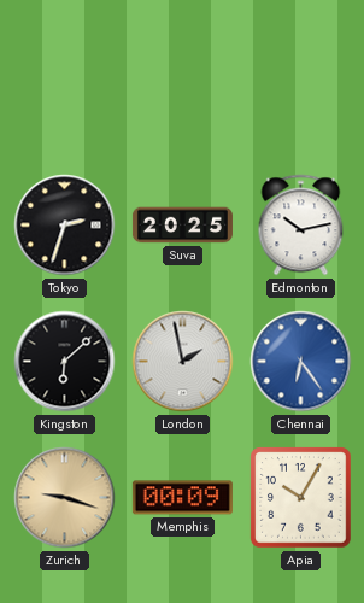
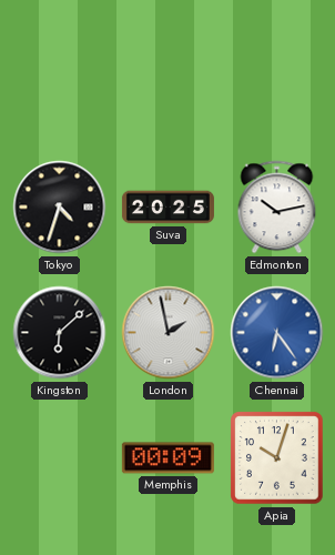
Tokyo: 2:33 -> 4:33 (60, 208)
Zurich: 9:18 -> none (65, 498)
Apia: 10:05 -> 10:03 (277, 458)
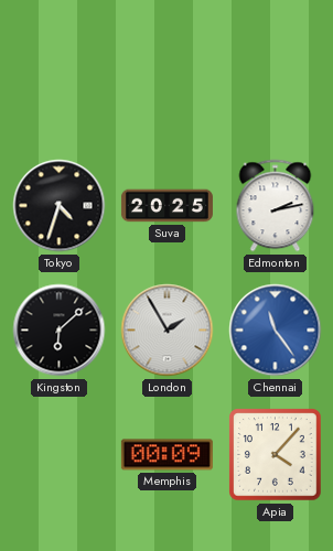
Edmonton: 10:13 -> 2:13 (276, 206)
London: 1:58 -> 1:55 (168, 331)
Chennai: 6:24 -> 11:24 (276, 331)
Apia: 10:03 -> 4:07 (276, 455)
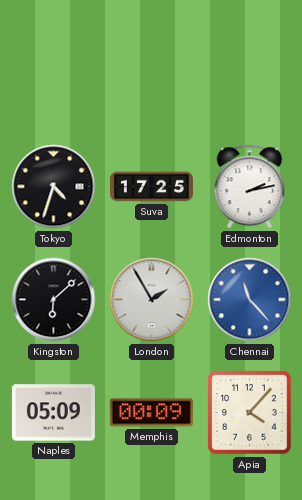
Suva: 20:25 -> 17:25 (151, 187)
Chennai: 11:24 -> 11:23 (250, 300)
Naples: none -> 05:09 (53, 413)
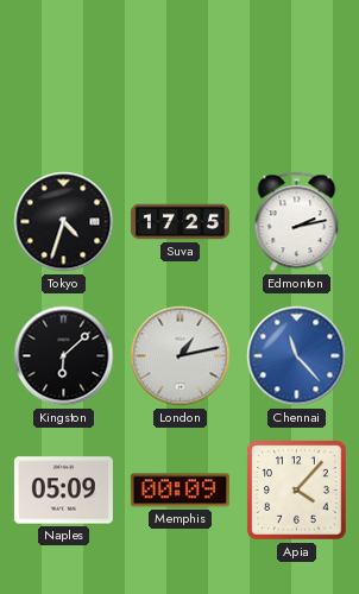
London: 1:55 -> 1:13 (181, 356)
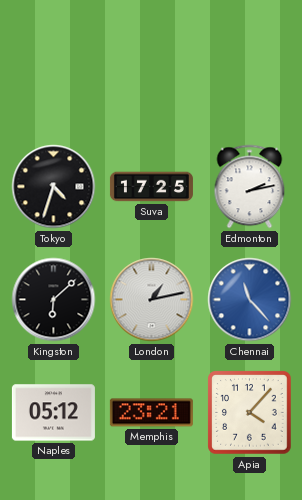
Naples: 05:09 -> 05:12 (53, 413)
Memphis: 00:09 -> 23:21 (151, 413)
